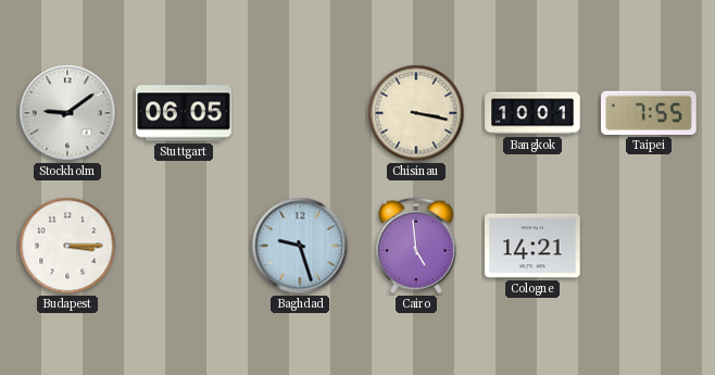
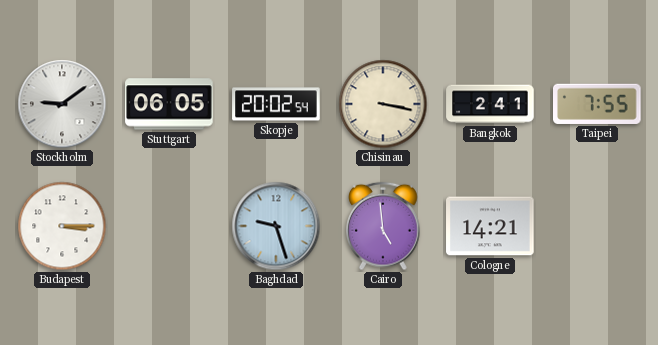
Skopje: none -> 20:02 (276, 104)
Bangkok: 10:01 -> 2:41 (490, 104)
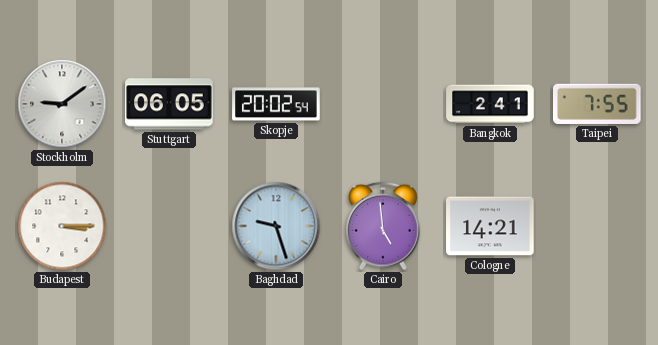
Chisinau: 3:17 -> none (383, 104)
